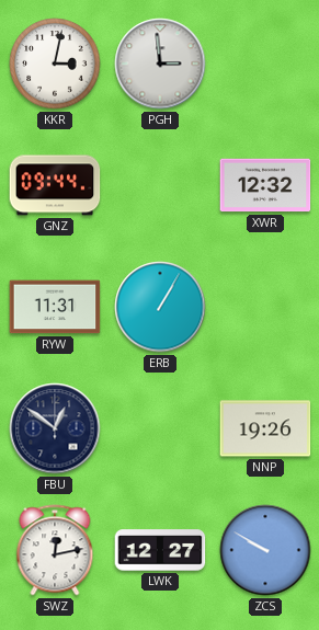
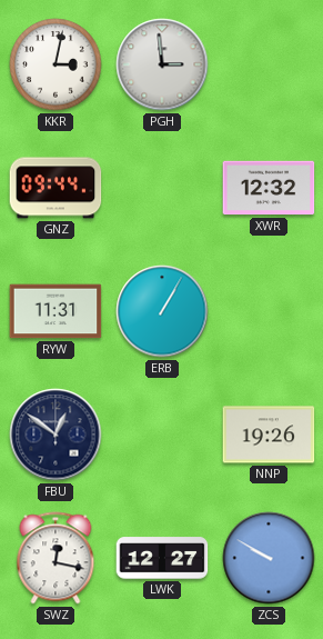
SWZ: 12:13 -> 12:17 (55, 558)
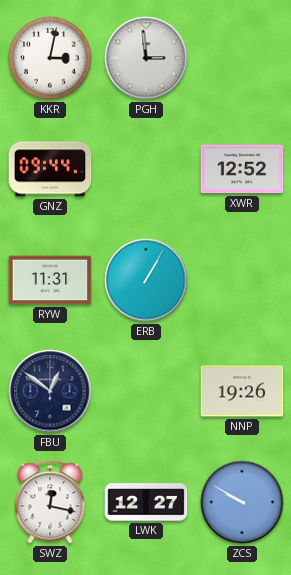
XWR: 12:32 -> 12:52 (242, 169)
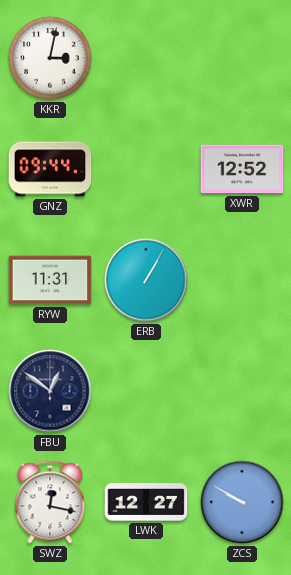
PGH: 2:59 -> none (146, 58)
NNP: 19:26 -> none (242, 391)
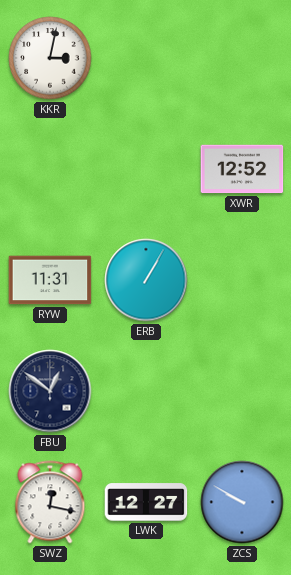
GNZ: 09:44 -> none (50, 169)
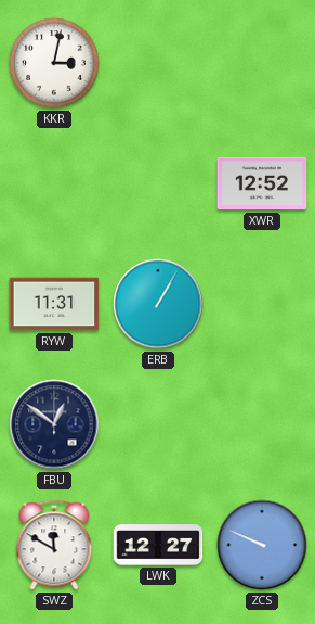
SWZ: 12:17 -> 11:50 (54, 545)
ZCS: 9:50 -> 9:49 (262, 545)
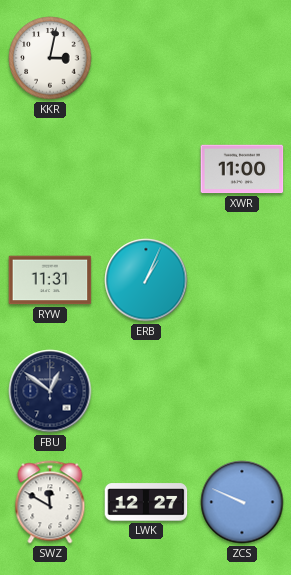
XWR: 12:52 -> 11:00 (242, 169)
ERB: 1:05 -> 1:04 (146, 280)
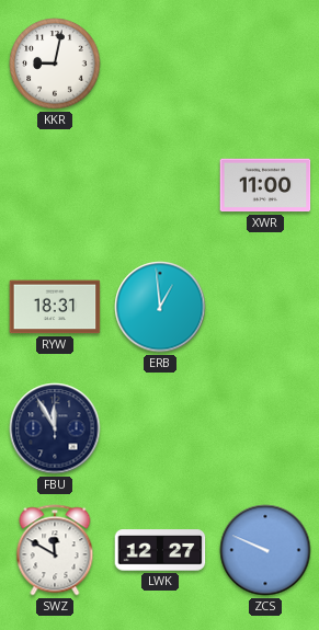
KKR: 3:02 -> 9:02 (55, 64)
RYW: 11:31 -> 18:31 (55, 307)
ERB: 1:04 -> 12:59 (160, 307)
FBU: 12:51 -> 11:55 (55, 428)
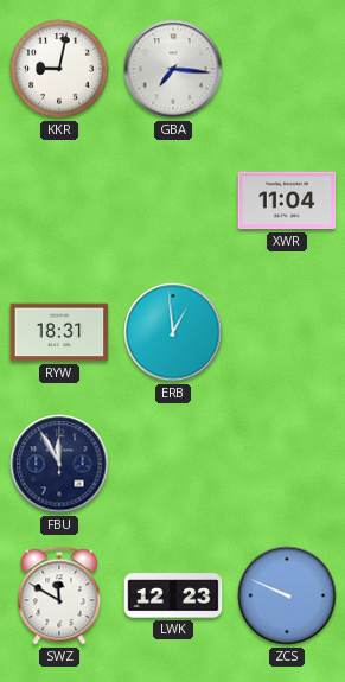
GBA: none -> 7:16 (173, 69)
XWR: 11:00 -> 11:04 (287, 200)
LWK: 12:27 -> 12:23 (173, 595)
